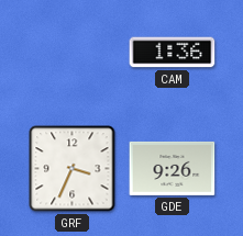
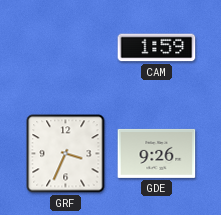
CAM: 1:36 -> 1:59 (157, 48)
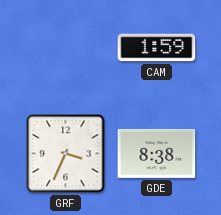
GDE: 9:26 -> 8:38 (157, 153)
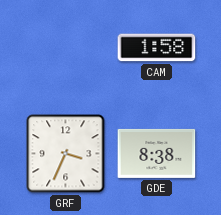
CAM: 1:59 -> 1:58 (157, 48)
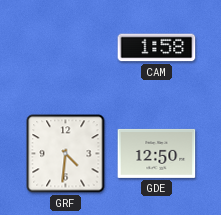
GRF: 3:34 -> 4:31 (66, 154)
GDE: 8:38 -> 12:50 (157, 153)
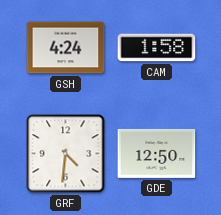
GSH: none -> 4:24 (66, 48)
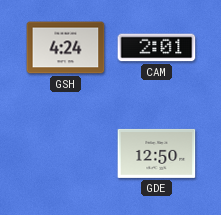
CAM: 1:58 -> 2:01 (157, 48)
GRF: 4:31 -> none (66, 154)
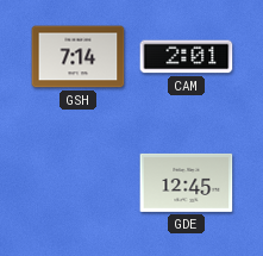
GSH: 4:24 -> 7:14 (79, 57)
GDE: 12:50 -> 12:45 (187, 182)
